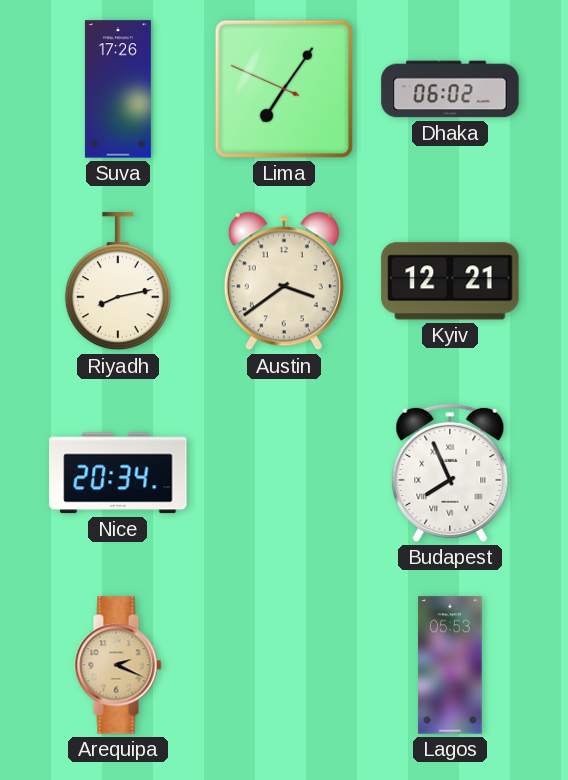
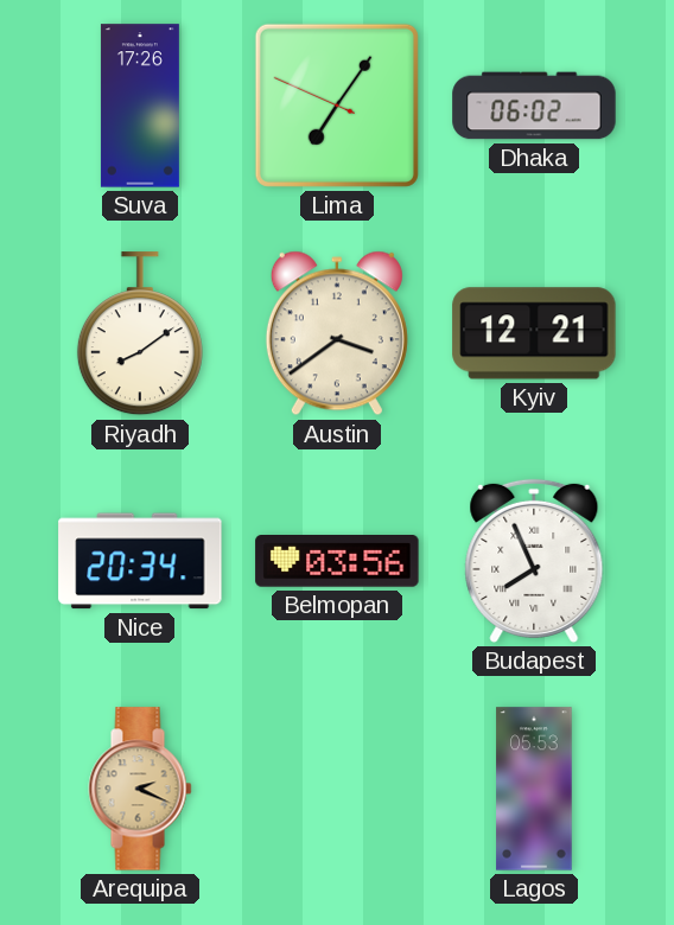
Riyadh: 8:13 -> 8:09 (140, 334)
Belmopan: none -> 03:56 (337, 562)
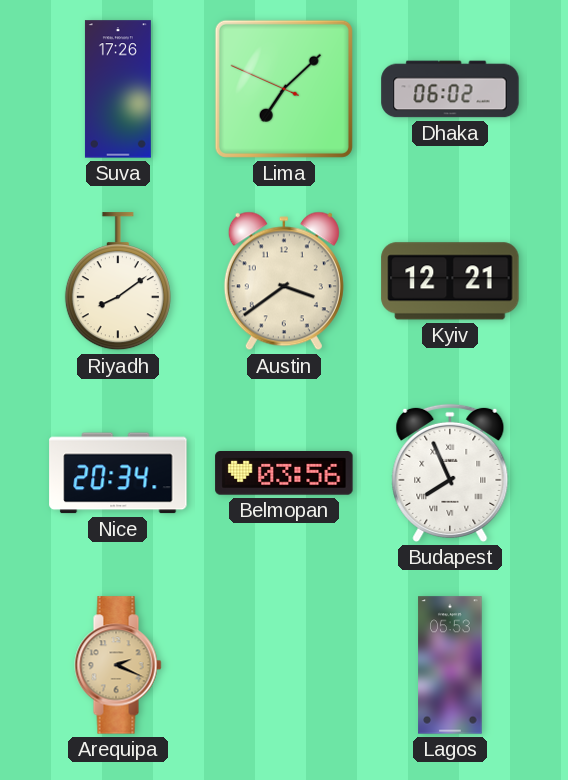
Lima: 7:05 -> 7:07 (284, 89)
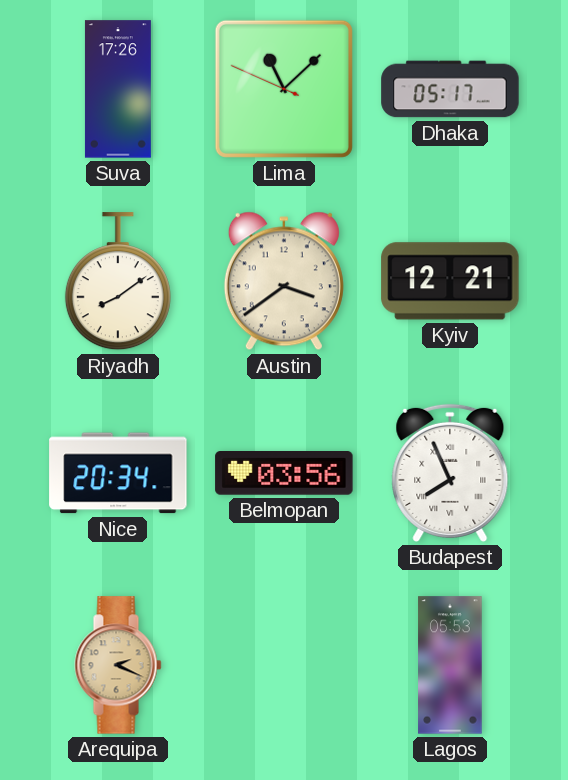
Lima: 7:07 -> 11:07 (284, 89)
Dhaka: 06:02 -> 05:17 (450, 89)
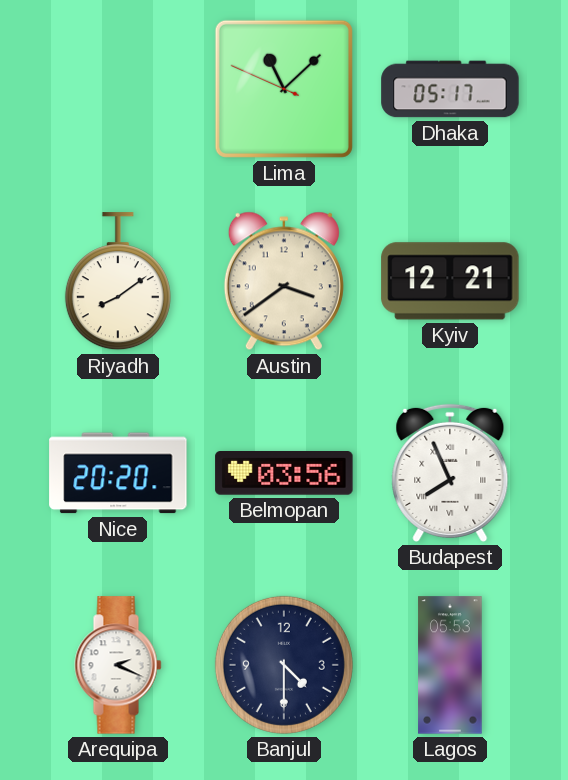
Suva: 17:26 -> none (118, 89)
Nice: 20:34 -> 20:20 (118, 473)
Arequipa dial: champagne -> white (118, 665)
Banjul: none -> 4:30 (284, 665)
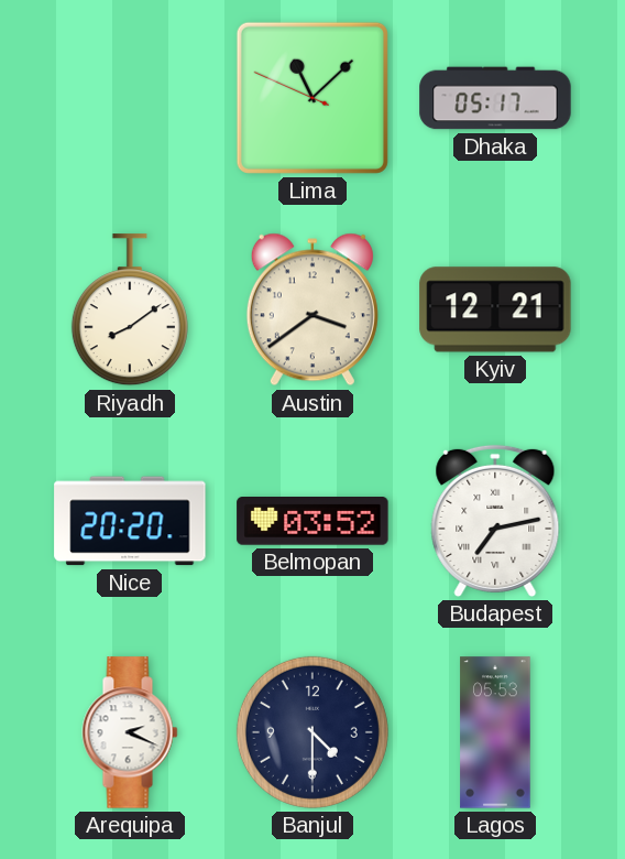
Belmopan: 03:56 -> 03:52 (312, 522)
Budapest: 7:56 -> 7:13 (495, 521)
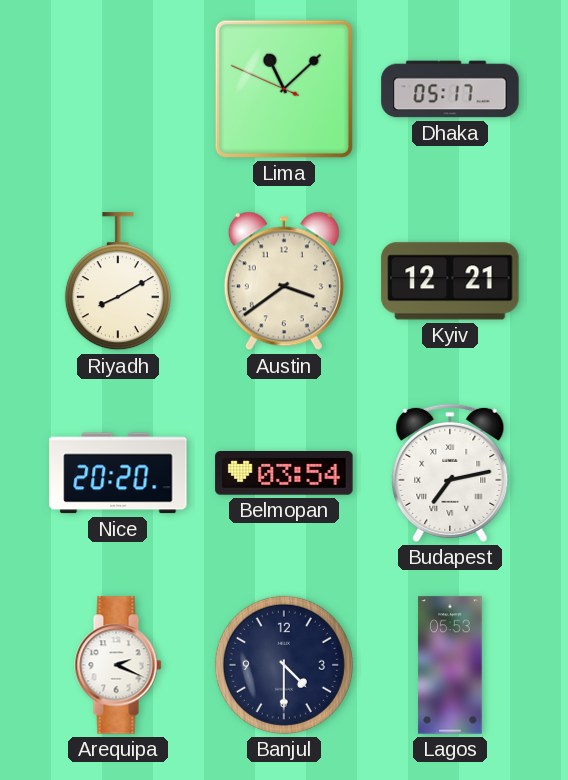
Riyadh: 8:09 -> 8:10 (118, 282)
Belmopan: 03:52 -> 03:54 (284, 474)
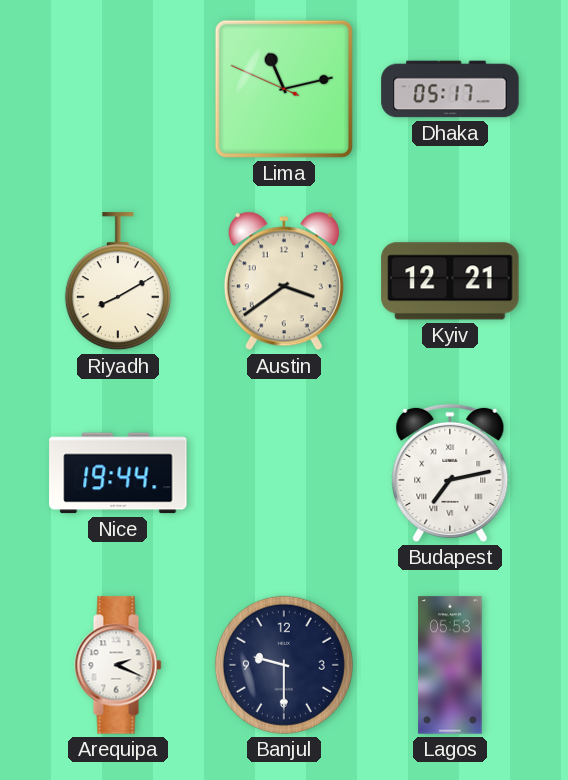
Lima: 11:07 -> 11:12 (284, 89)
Nice: 20:20 -> 19:44 (118, 473)
Belmopan: 03:54 -> none (284, 474)
Banjul: 4:30 -> 9:30 (284, 665)
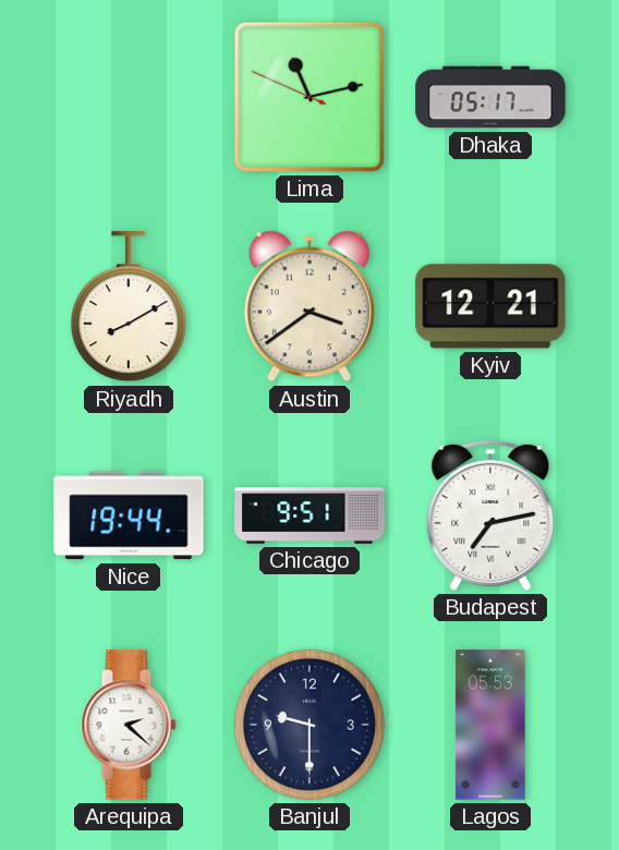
Chicago: none -> 9:51 (309, 515)
Arequipa: 2:19 -> 2:22 (129, 725)
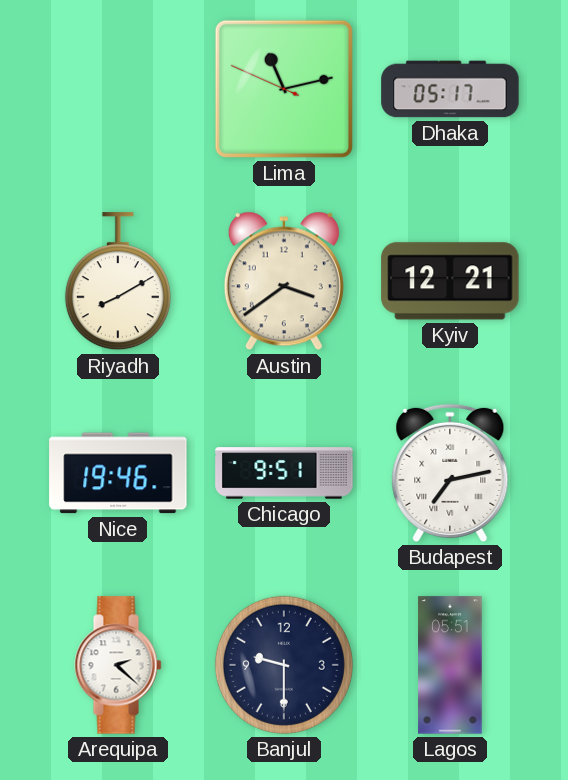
Nice: 19:44 -> 19:46 (118, 473)
Lagos: 05:53 -> 05:51 (450, 665)
